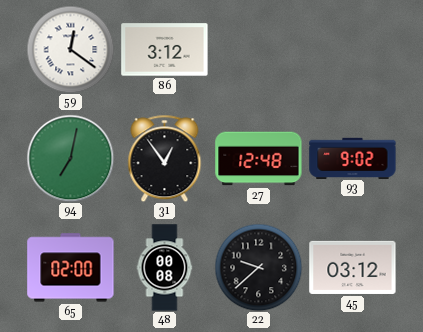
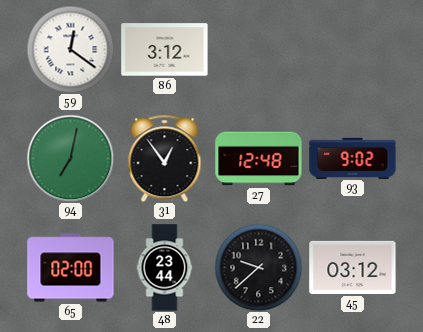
48: 00:08 -> 23:44 (165, 268)
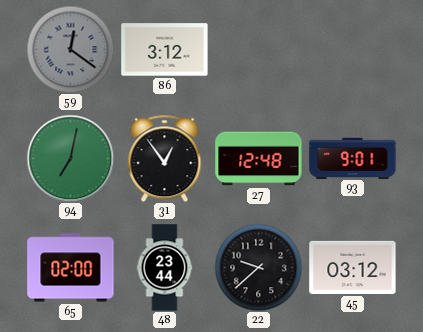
59 dial: white -> grey (70, 49)
93: 9:02 -> 9:01 (353, 158)
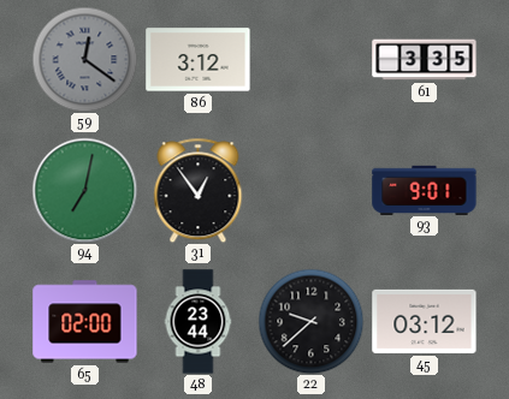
61: none -> 3:35 (425, 60)
27: 12:48 -> none (259, 159)
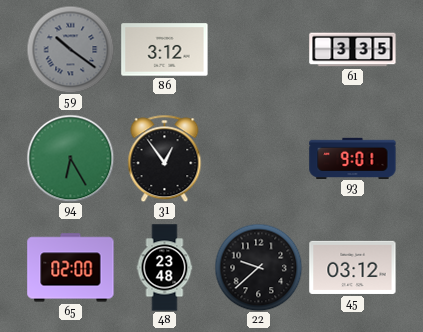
59: 12:21 -> 10:21 (70, 49)
94: 7:02 -> 6:25 (70, 158)
48: 23:44 -> 23:48 (165, 268)
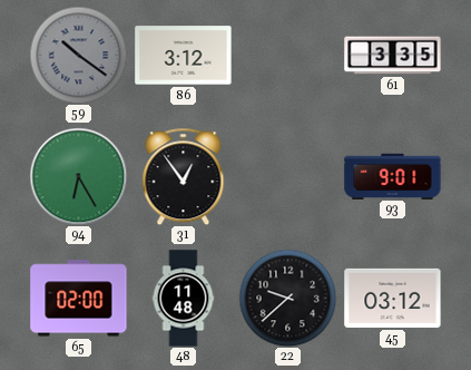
48: 23:48 -> 11:48 (184, 299)
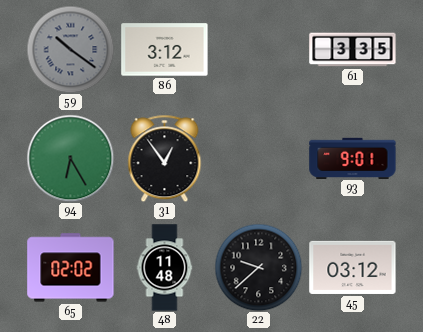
65: 02:00 -> 02:02 (71, 268)
